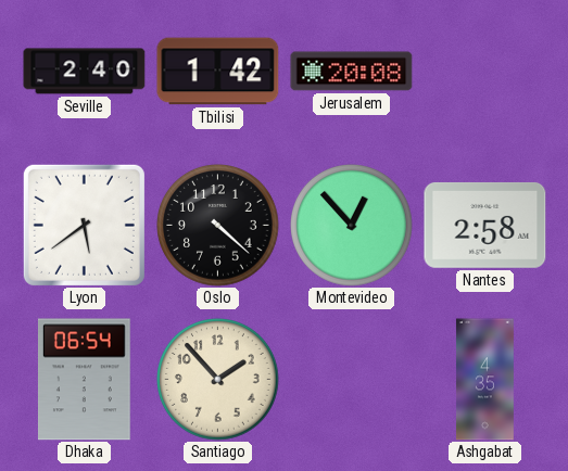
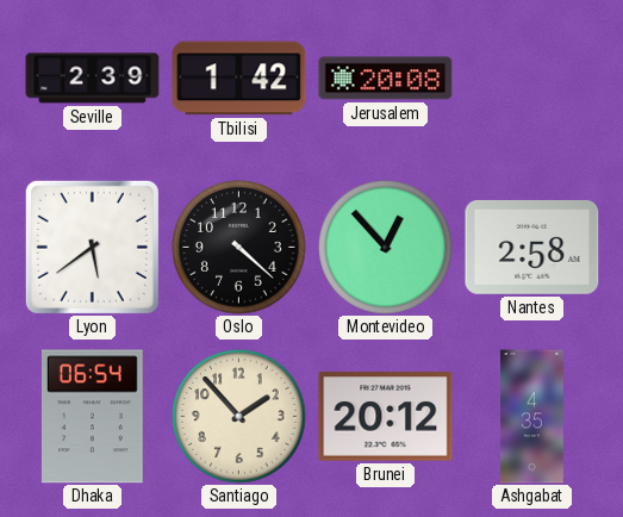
Seville: 2:40 -> 2:39 (93, 79)
Brunei: none -> 20:12 (386, 417)
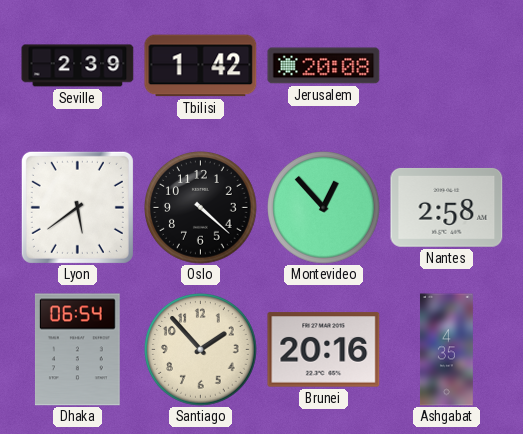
Brunei: 20:12 -> 20:16 (324, 350)
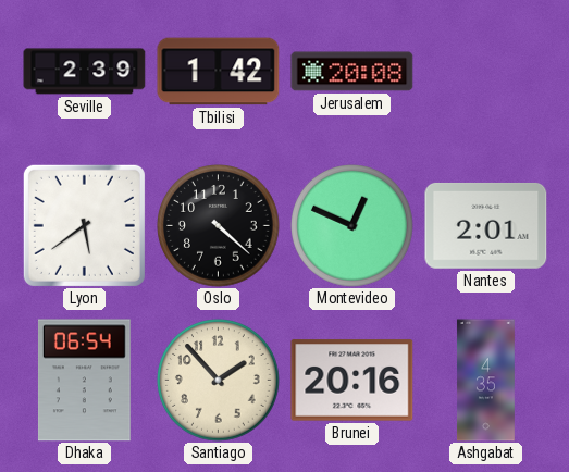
Montevideo: 12:53 -> 12:49 (352, 226)
Nantes: 2:58 -> 2:01 (486, 225)
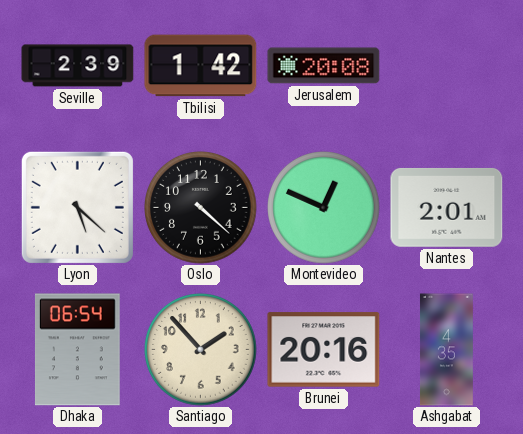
Lyon: 5:39 -> 5:22 (77, 207)
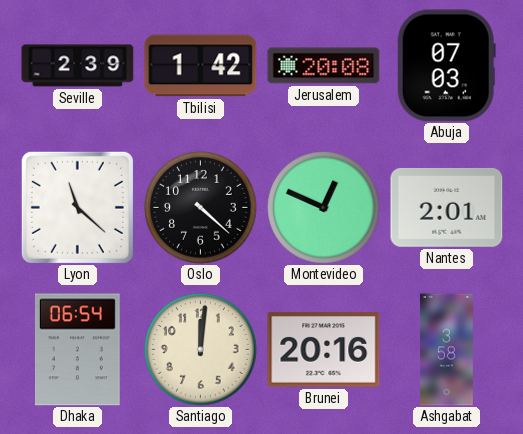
Abuja: none -> 07:03 (446, 66)
Lyon: 5:22 -> 11:22 (77, 207)
Santiago: 1:53 -> 12:01 (201, 350)
Ashgabat: 4:35 -> 3:58 (446, 350)
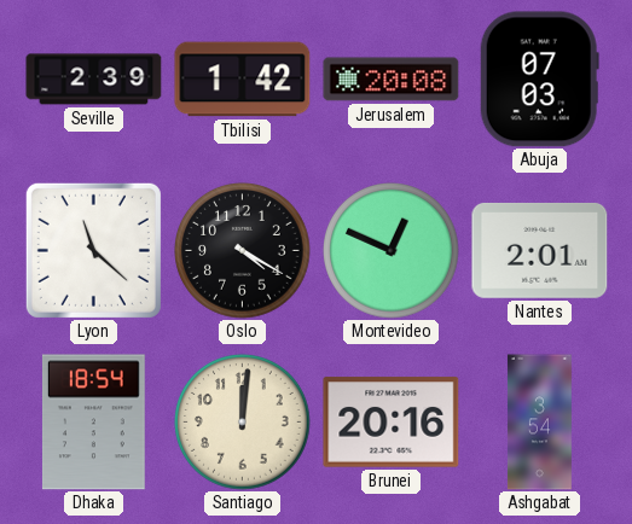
Oslo: 4:22 -> 4:20 (243, 251)
Dhaka: 06:54 -> 18:54 (93, 423)
Ashgabat: 3:58 -> 3:54 (539, 423)
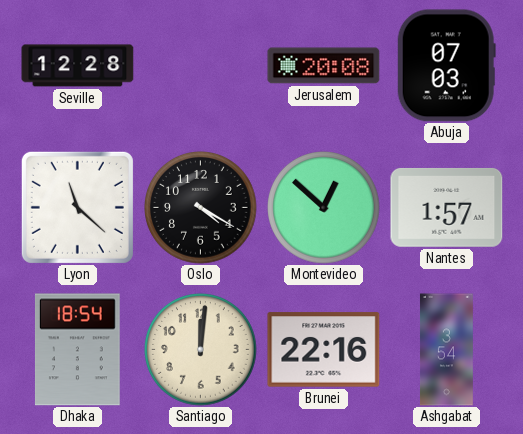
Seville: 2:39 -> 12:28 (78, 66)
Tbilisi: 1:42 -> none (243, 80)
Montevideo: 12:49 -> 12:52 (324, 208)
Nantes: 2:01 -> 1:57 (447, 207)
Brunei: 20:16 -> 22:16 (324, 350)
